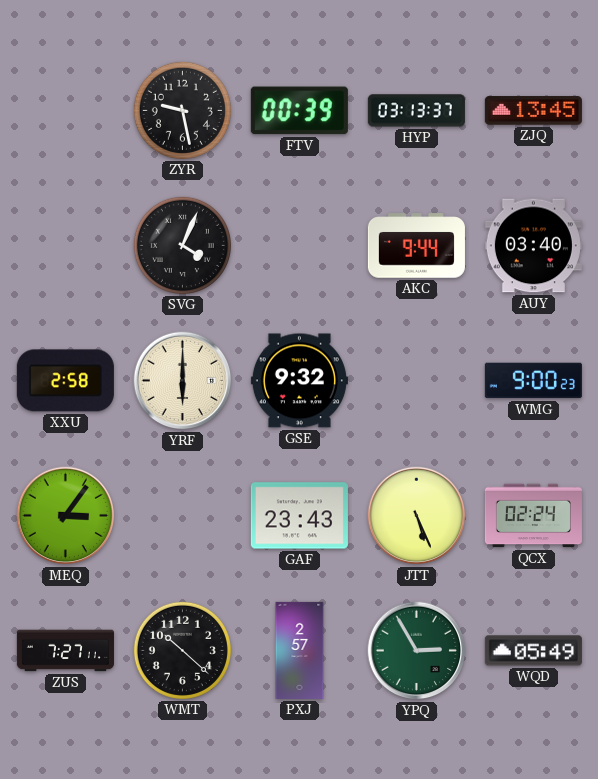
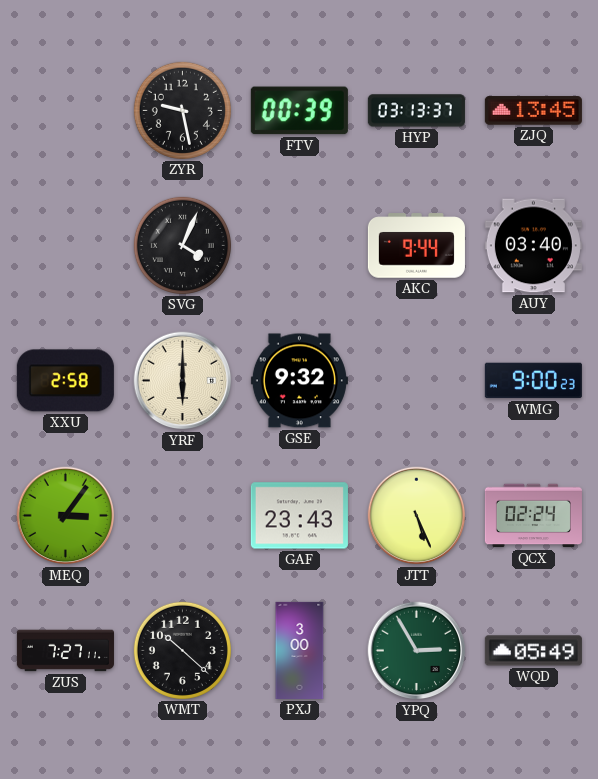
PXJ: 2:57 -> 3:00 (300, 650)
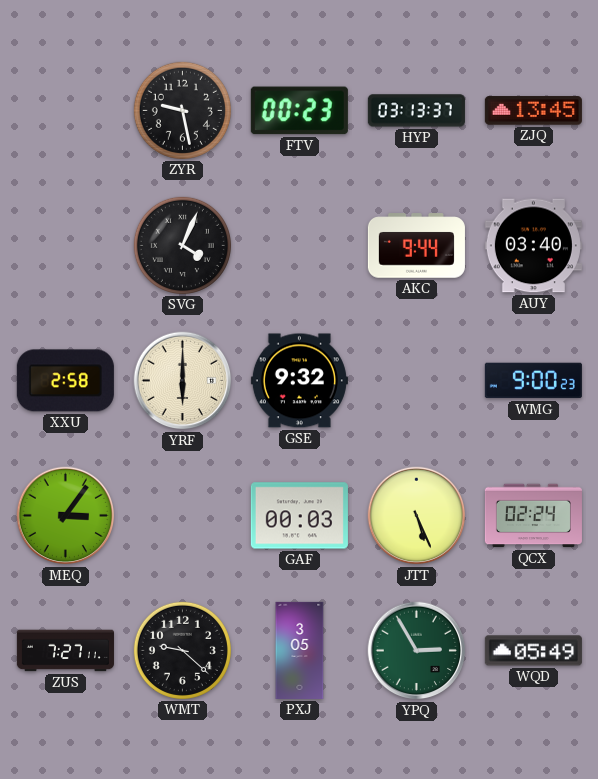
FTV: 00:39 -> 00:23 (299, 111)
GAF: 23:43 -> 00:03 (299, 516)
WMT: 10:22 -> 9:22 (182, 650)
PXJ: 3:00 -> 3:05 (300, 650)
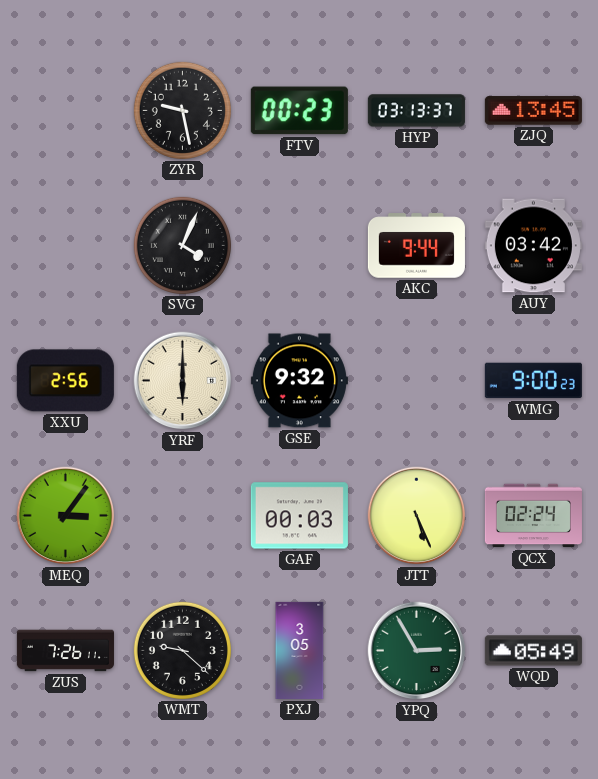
AUY: 03:40 -> 03:42 (533, 246)
XXU: 2:58 -> 2:56 (65, 381)
ZUS: 7:27 -> 7:26 (65, 651)
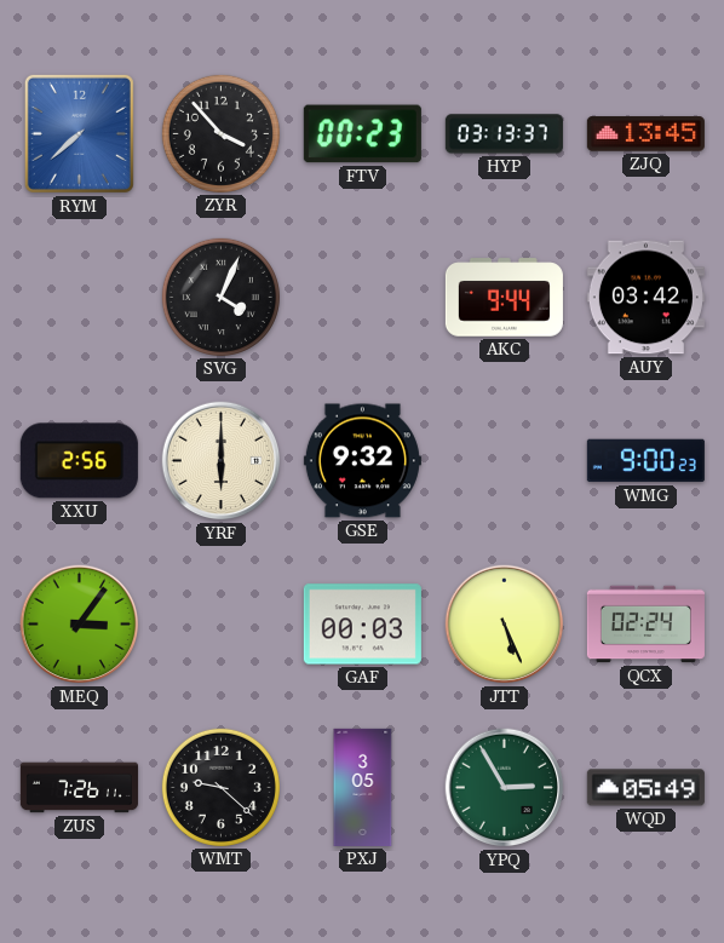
RYM: none -> 7:38 (79, 133)
ZYR: 9:28 -> 3:53 (220, 133)
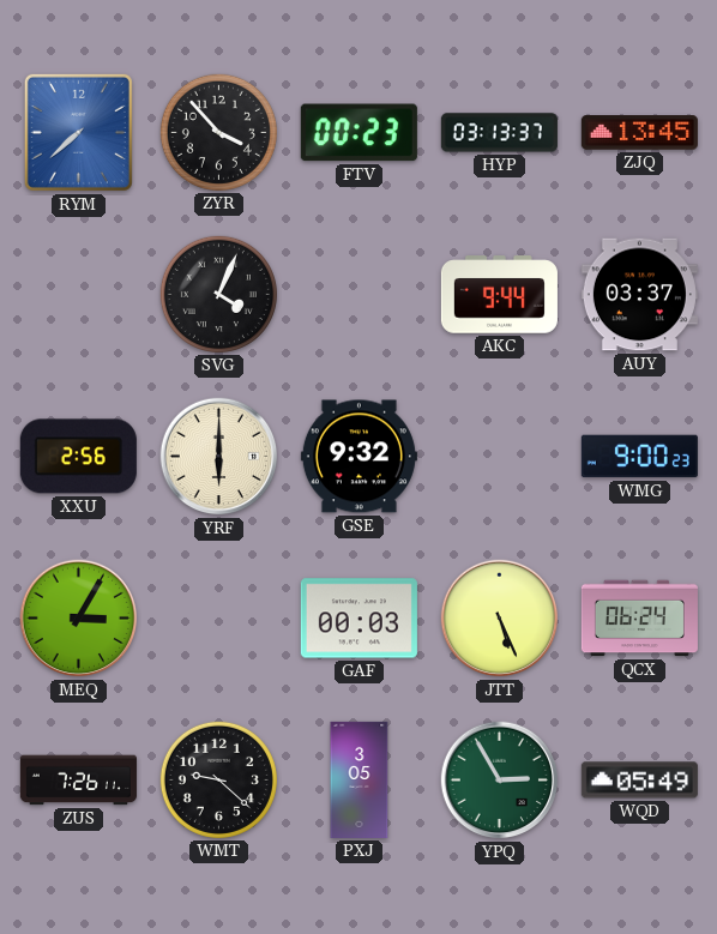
AUY: 03:42 -> 03:37 (639, 295)
MEQ: 3:06 -> 3:05 (79, 619)
QCX: 02:24 -> 06:24 (639, 619)
